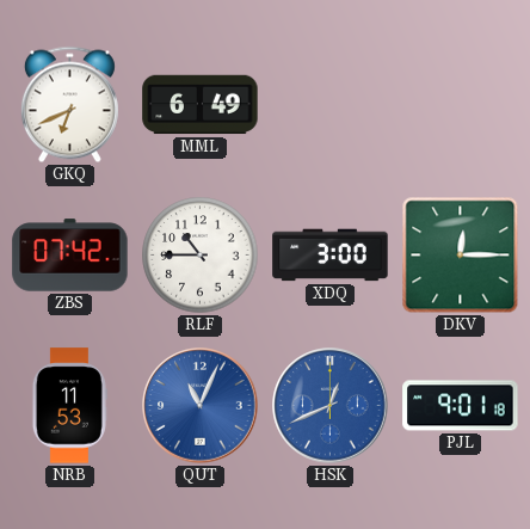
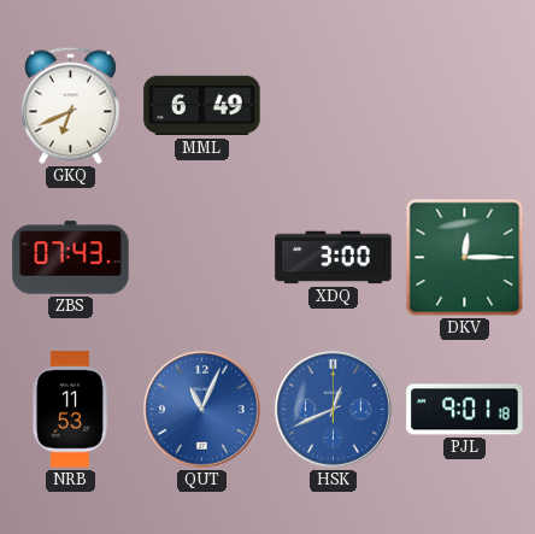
ZBS: 07:42 -> 07:43 (71, 258)
RLF: 10:45 -> none (201, 256)
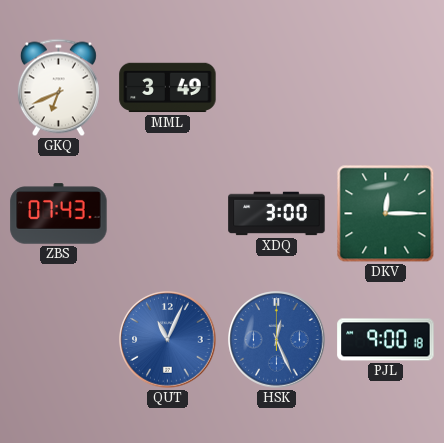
MML: 6:49 -> 3:49 (168, 88)
NRB: 11:53 -> none (70, 410)
HSK: 12:41 -> 12:26 (277, 340)
PJL: 9:01 -> 9:00 (386, 340)
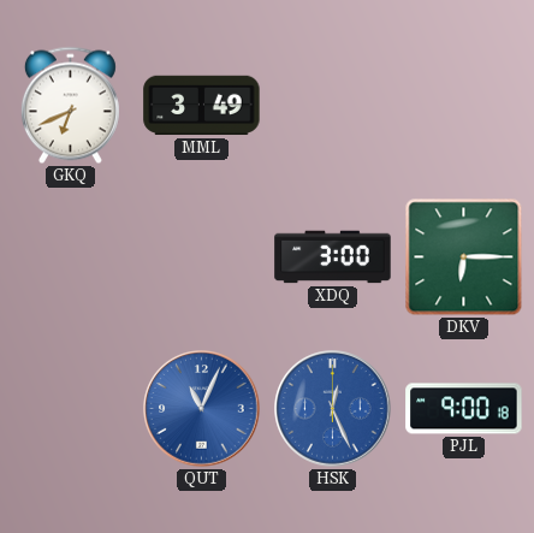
ZBS: 07:43 -> none (59, 214)
DKV: 12:15 -> 6:15 (464, 257)
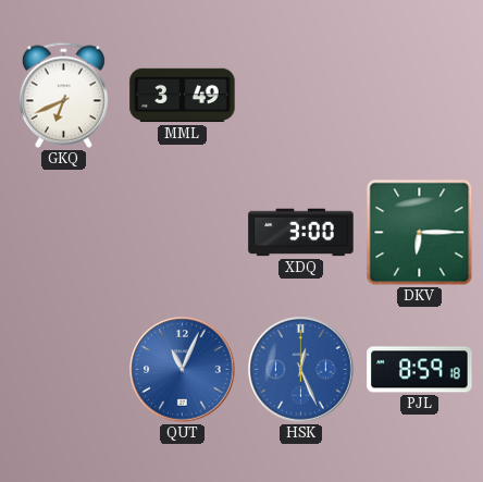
PJL: 9:00 -> 8:59 (420, 370)
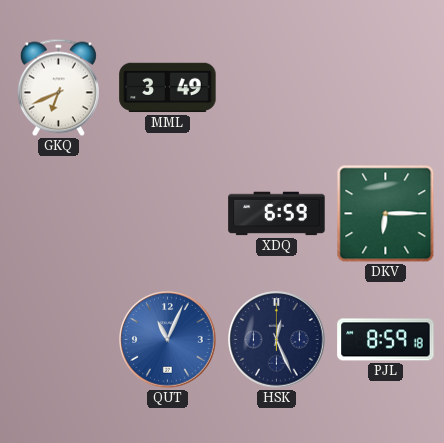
XDQ: 3:00 -> 6:59 (277, 214)
HSK dial: blue -> navy (277, 340)
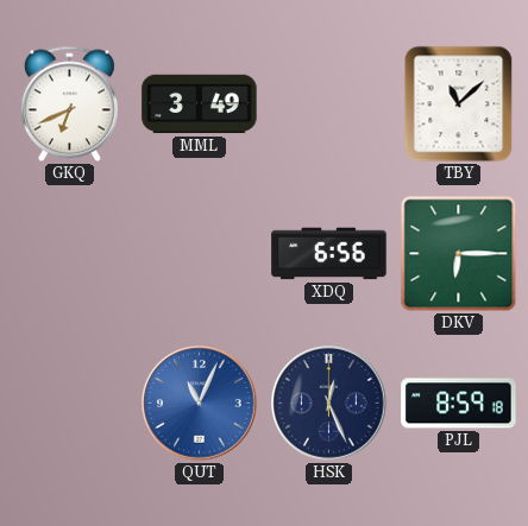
TBY: none -> 11:08 (459, 104)
XDQ: 6:59 -> 6:56 (329, 254)
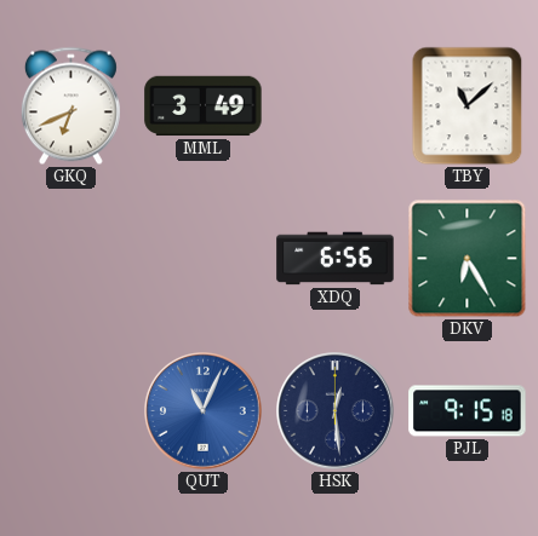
DKV: 6:15 -> 6:25 (468, 259)
HSK: 12:26 -> 12:29 (336, 411)
PJL: 8:59 -> 9:15 (468, 411)
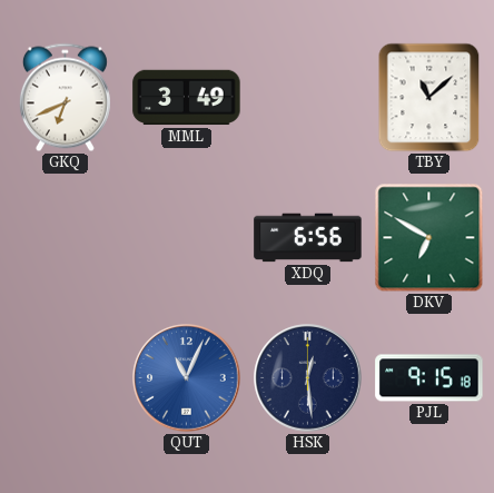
DKV: 6:25 -> 6:50 (429, 238)
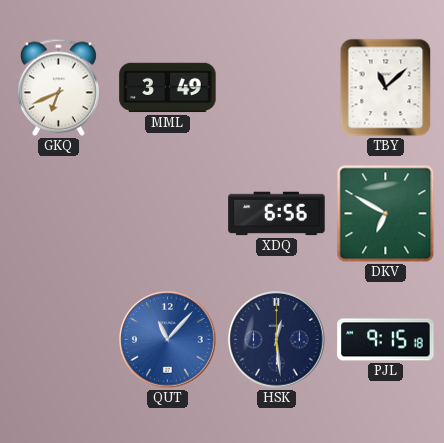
QUT: 11:04 -> 11:07 (168, 340)
